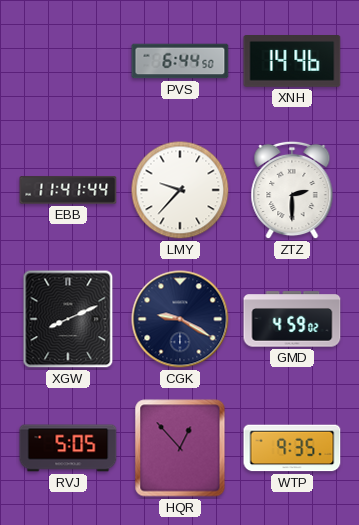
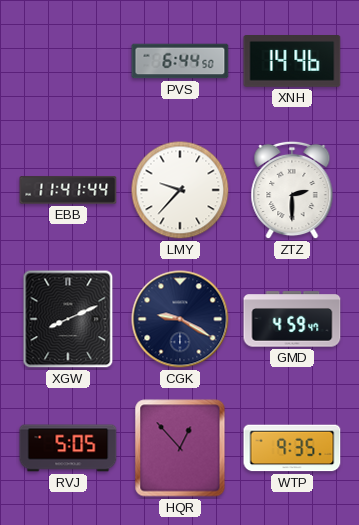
GMD: 4:59:02 -> 4:59:47 (292, 319)
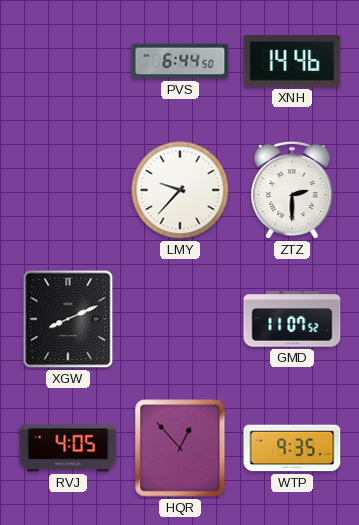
EBB: 11:41 -> none (68, 190)
CGK: 9:20 -> none (180, 319)
GMD: 4:59 -> 11:07 (292, 319)
RVJ: 5:05 -> 4:05 (68, 448)
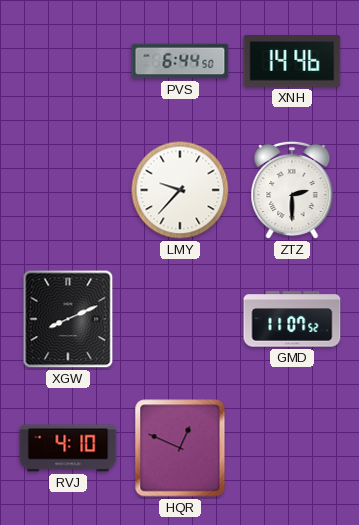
RVJ: 4:05 -> 4:10 (68, 448)
HQR: 12:53 -> 12:49 (180, 448)
WTP: 9:35 -> none (292, 448)
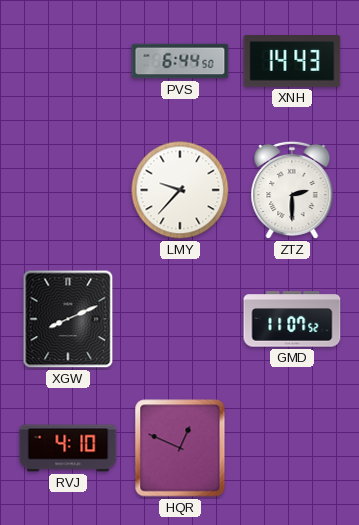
XNH: 14:46 -> 14:43 (292, 62)
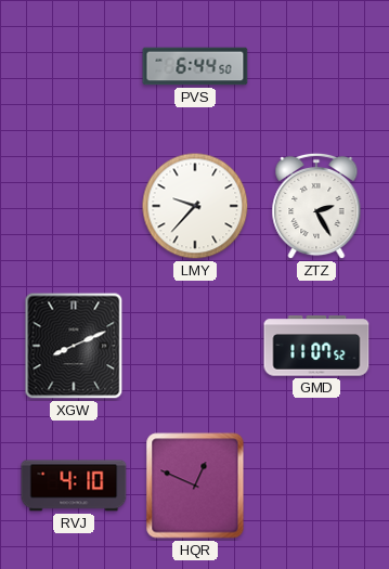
XNH: 14:43 -> none (292, 62)
ZTZ: 2:30 -> 2:25 (316, 206)
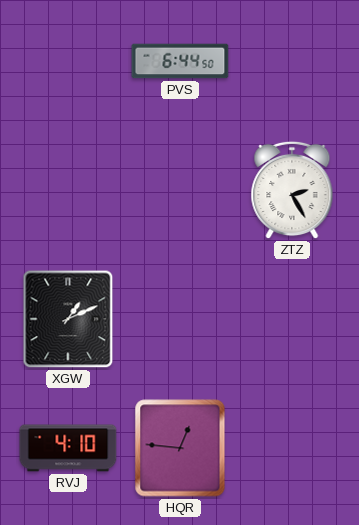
LMY: 9:37 -> none (195, 206)
XGW: 8:11 -> 1:11 (68, 319)
GMD: 11:07 -> none (316, 346)
HQR: 12:49 -> 12:46 (180, 448)
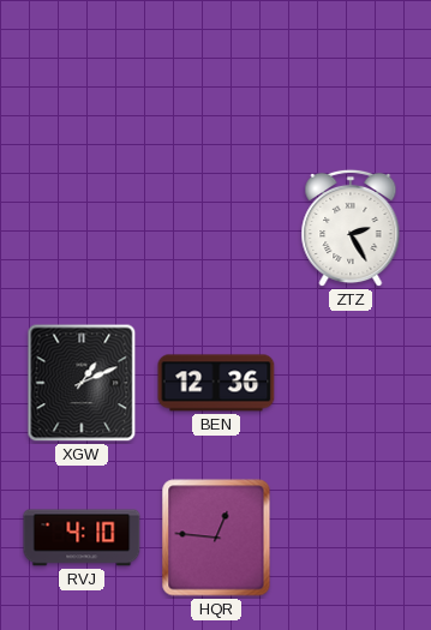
PVS: 6:44 -> none (180, 61)
BEN: none -> 12:36 (216, 383)
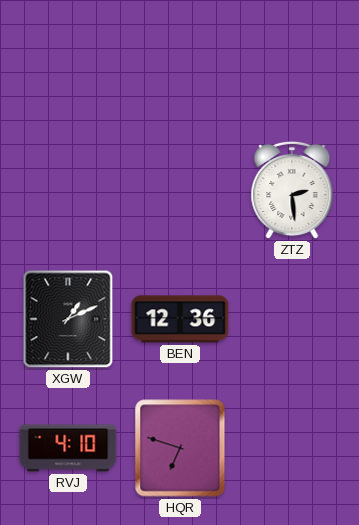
ZTZ: 2:25 -> 2:29 (292, 190)
HQR: 12:46 -> 6:48 (180, 448)
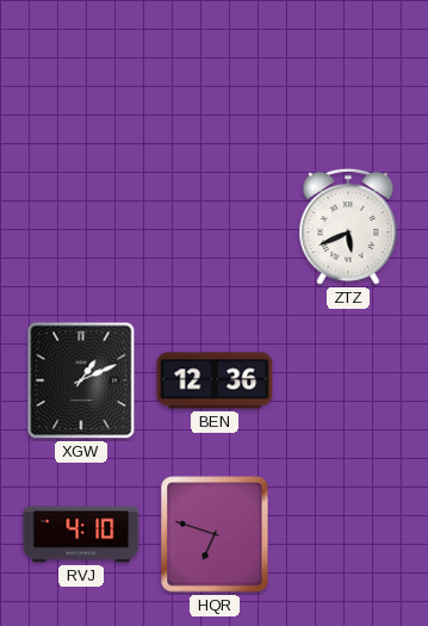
ZTZ: 2:29 -> 5:41 (348, 227)
